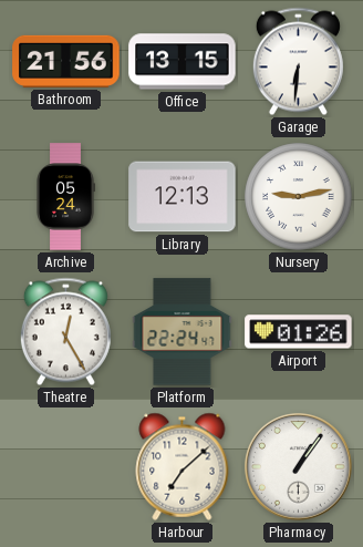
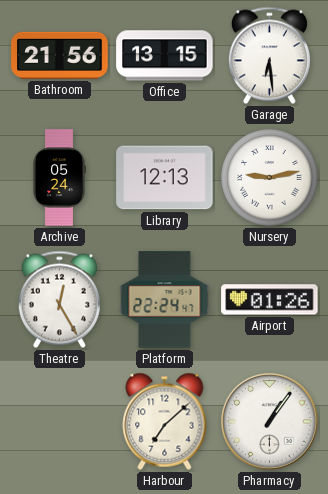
Garage: 6:31 -> 6:29 (269, 56)
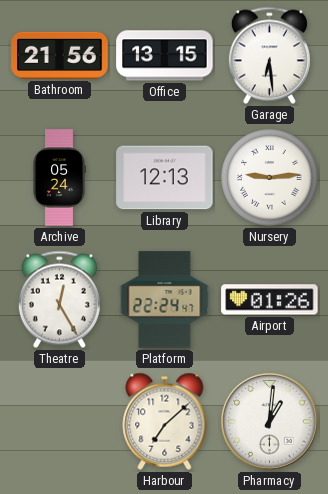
Nursery: 9:13 -> 9:14 (270, 178)
Pharmacy: 1:06 -> 1:01 (270, 422)
